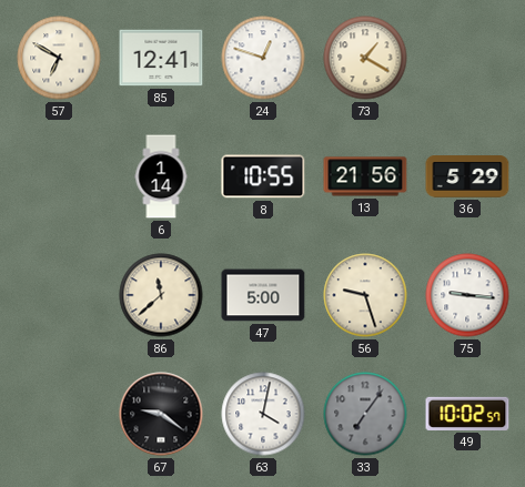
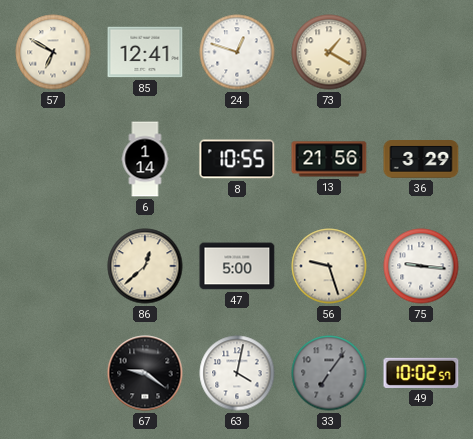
36: 5:29 -> 3:29 (421, 160)
86: 11:38 -> 12:38 (145, 266)
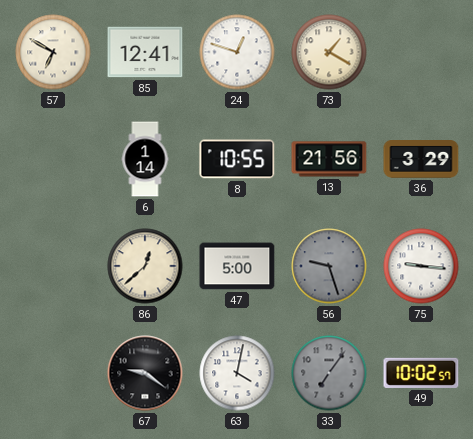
56 dial: cream -> grey (329, 266)
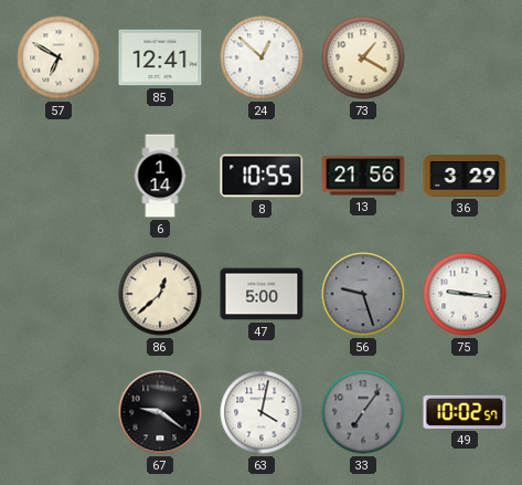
24: 12:48 -> 12:52 (262, 57)
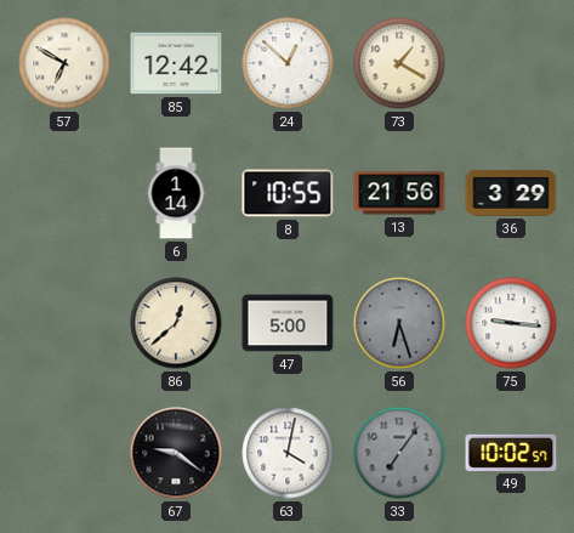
85: 12:41 -> 12:42 (176, 63)
56: 9:27 -> 6:27 (399, 323)
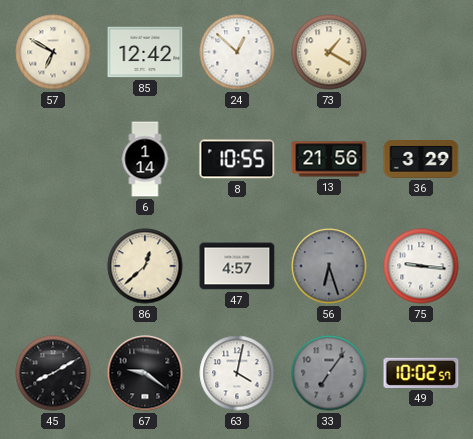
47: 5:00 -> 4:57 (237, 266)
45: none -> 8:10 (53, 373)
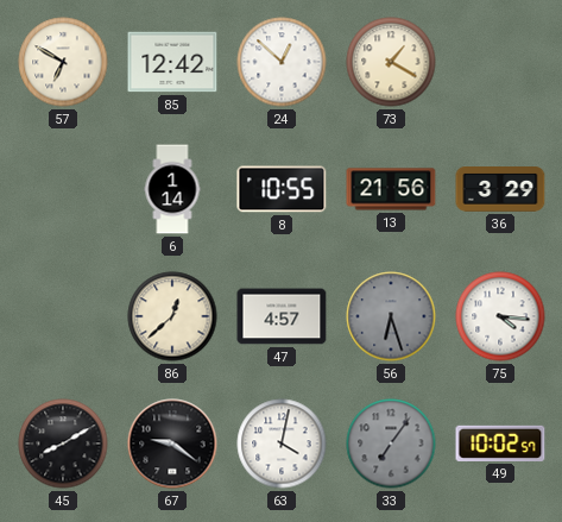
75: 9:16 -> 4:16 (500, 316)
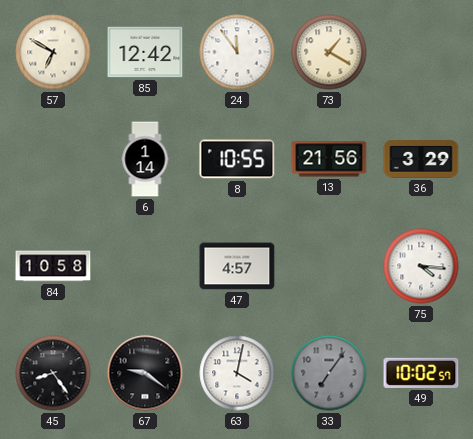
24: 12:52 -> 11:54 (237, 52)
84: none -> 10:58 (53, 266)
86: 12:38 -> none (172, 316)
56: 6:27 -> none (391, 316)
45: 8:10 -> 8:24 (53, 373)
